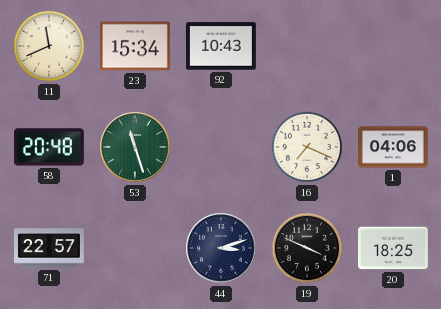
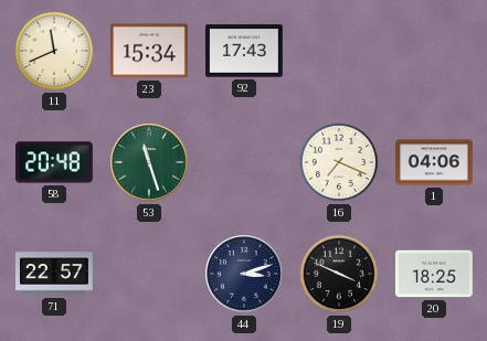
92: 10:43 -> 17:43 (245, 51)
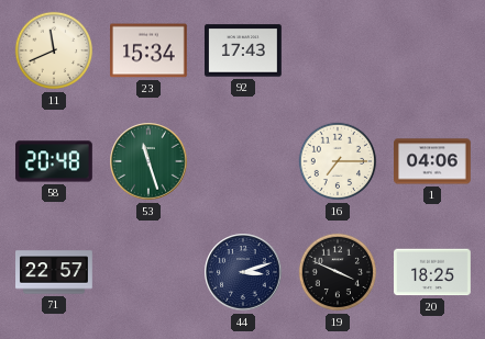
16: 7:19 -> 7:15 (338, 161)
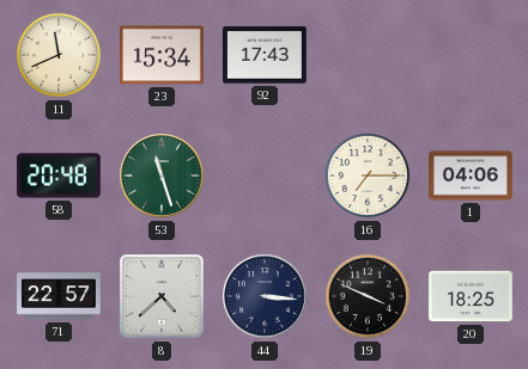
8: none -> 4:38 (162, 296)
44: 3:12 -> 3:16 (265, 296)
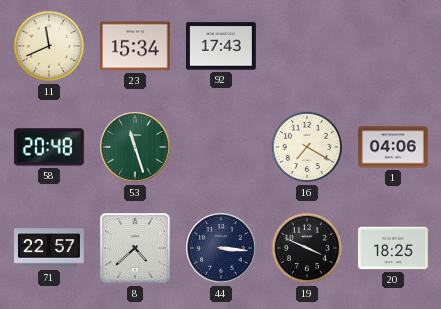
16: 7:15 -> 7:20 (307, 147)
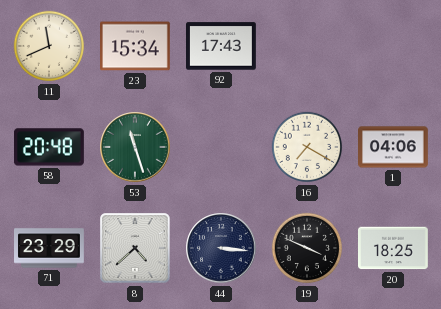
71: 22:57 -> 23:29 (50, 248)
